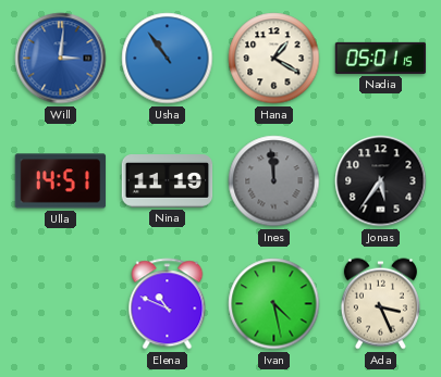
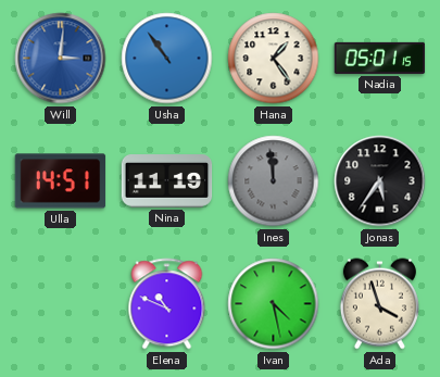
Hana: 1:20 -> 1:24 (274, 59)
Ada: 3:26 -> 3:57 (379, 304)
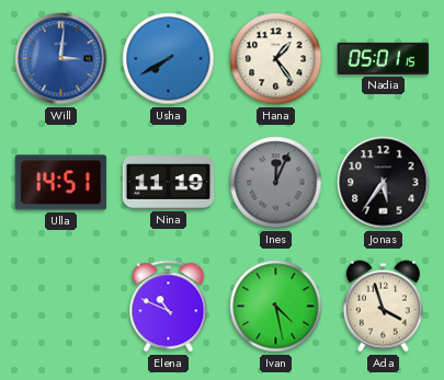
Usha: 10:54 -> 7:40 (169, 59)
Ines: 11:59 -> 12:04 (276, 183)
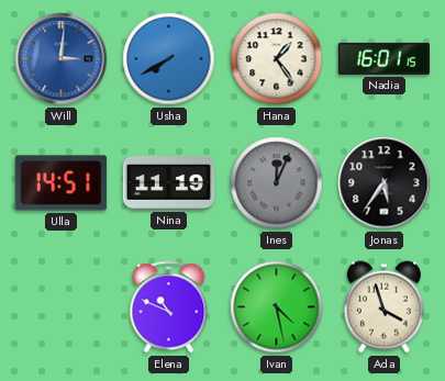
Nadia: 05:01 -> 16:01 (385, 58)
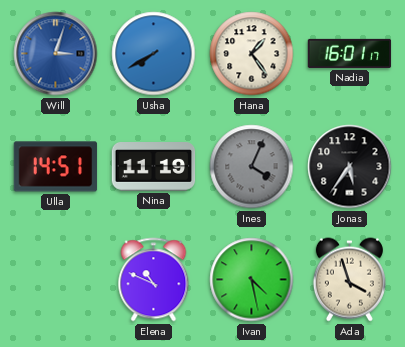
Will: 3:01 -> 3:03 (56, 54)
Nadia: 16:01:15 -> 16:01:17 (350, 53)
Ines: 12:04 -> 4:04 (252, 167)
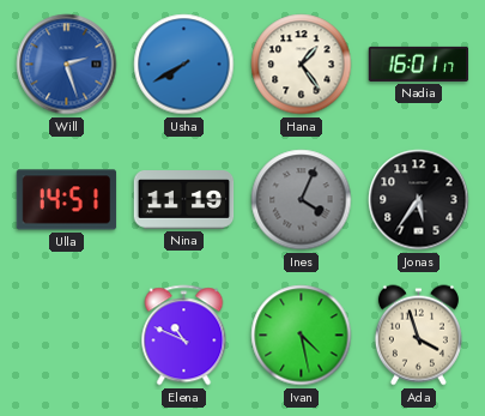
Will: 3:03 -> 2:27 (67, 65)
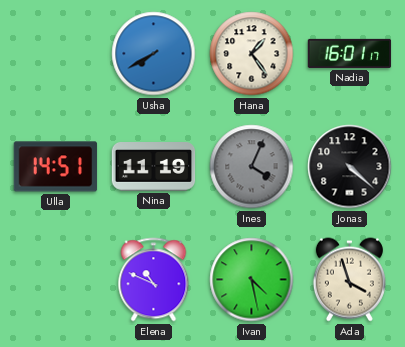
Will: 2:27 -> none (67, 65)
Jonas: 5:36 -> 4:22 (350, 167)
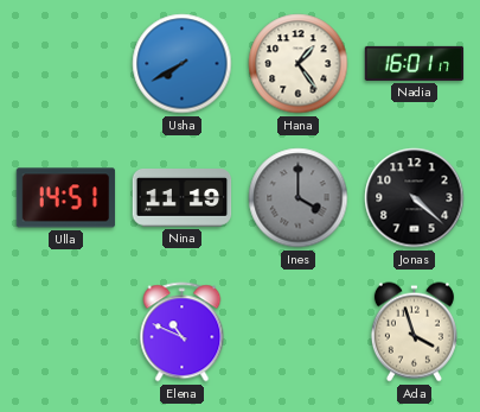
Ines: 4:04 -> 4:00 (299, 198)
Ivan: 4:28 -> none (252, 280)
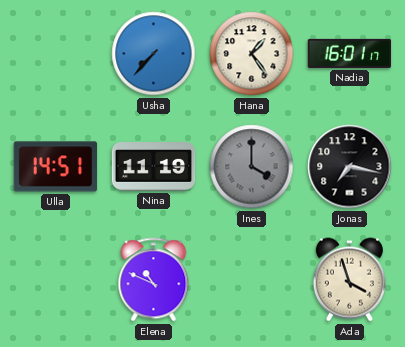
Usha: 7:40 -> 7:37 (154, 54)
Jonas: 4:22 -> 7:17 (350, 167)
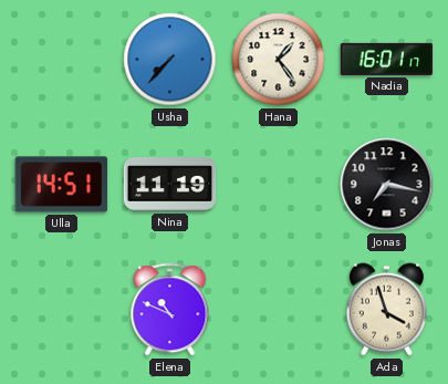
Ines: 4:00 -> none (252, 167)
